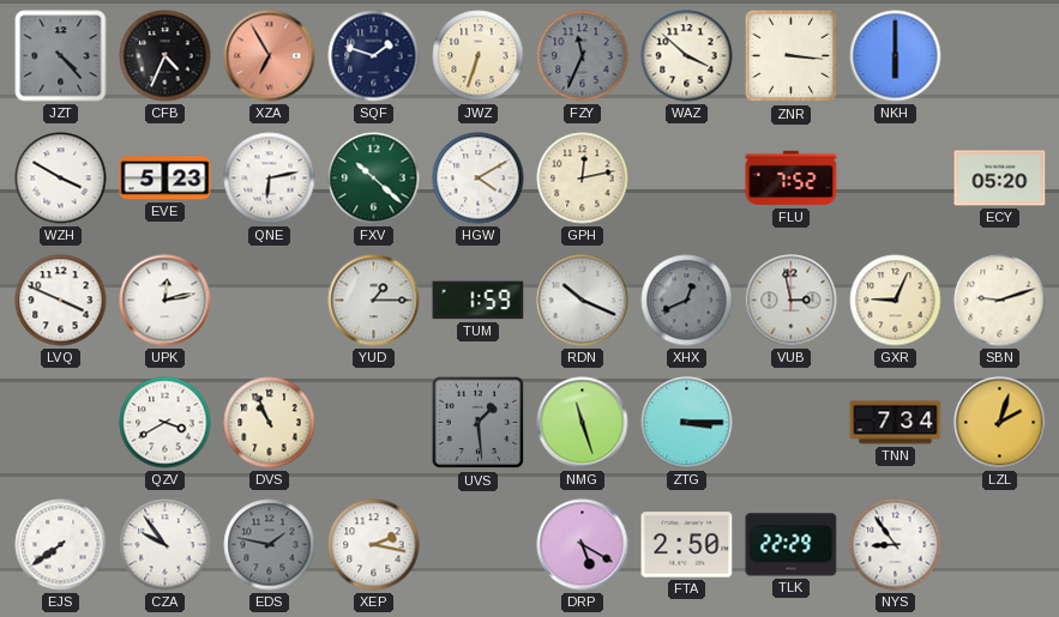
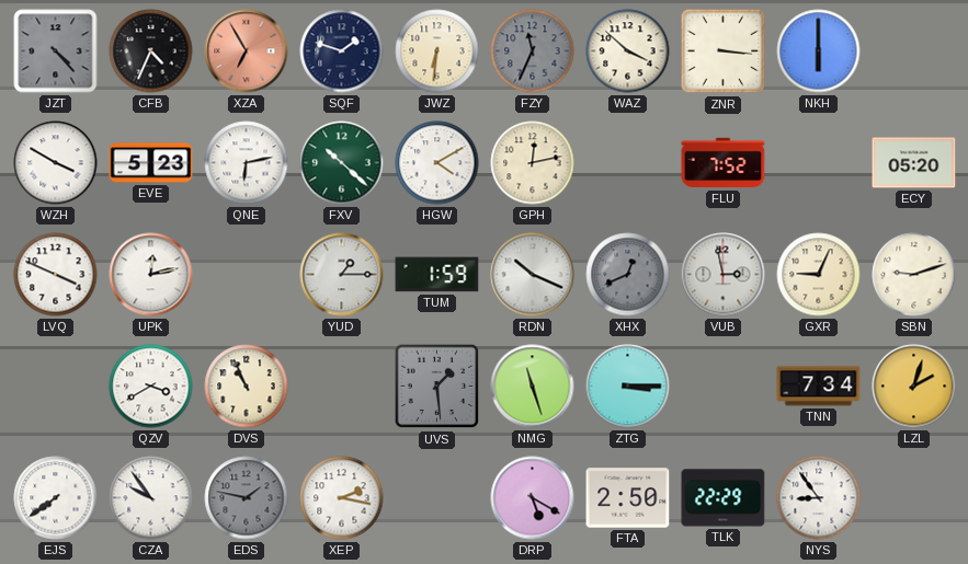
JWZ: 6:33 -> 6:31 (437, 51)
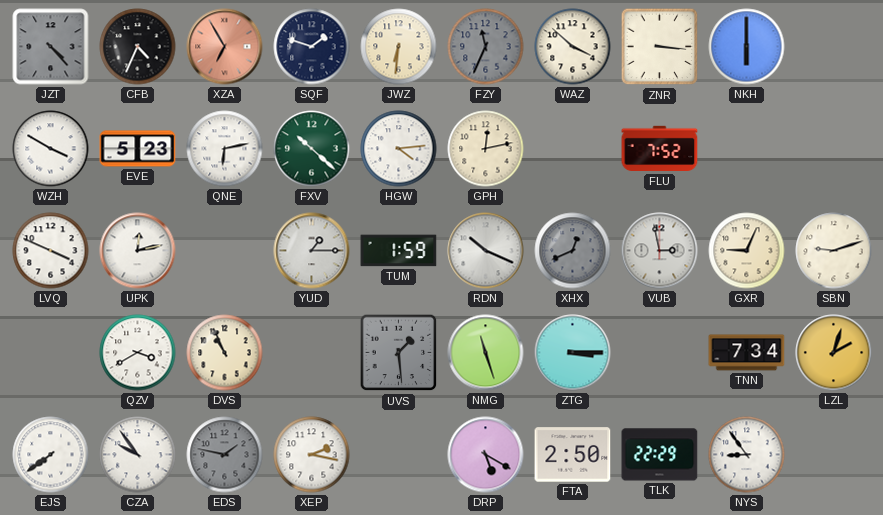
HGW: 4:10 -> 4:14 (399, 149)
ECY: 05:20 -> none (914, 163)
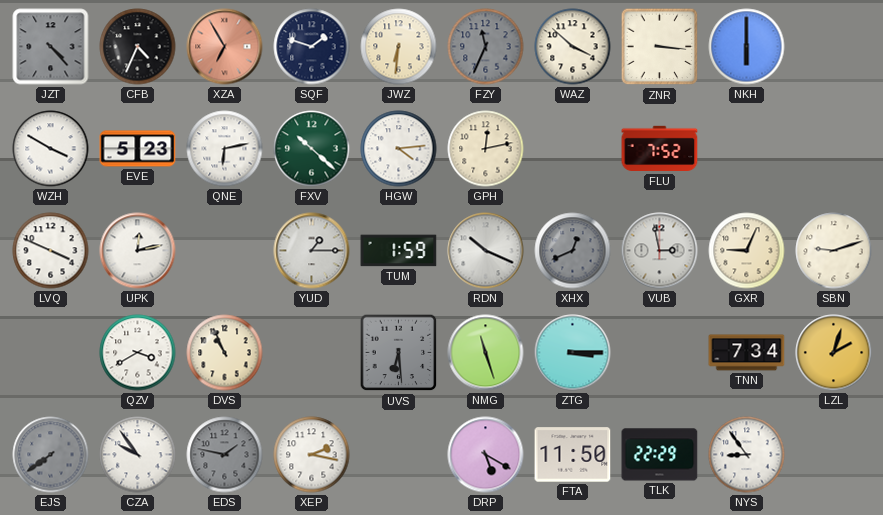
UVS: 1:29 -> 6:29 (399, 353)
EJS dial: white -> grey (51, 455)
FTA: 2:50 -> 11:50 (573, 455)
